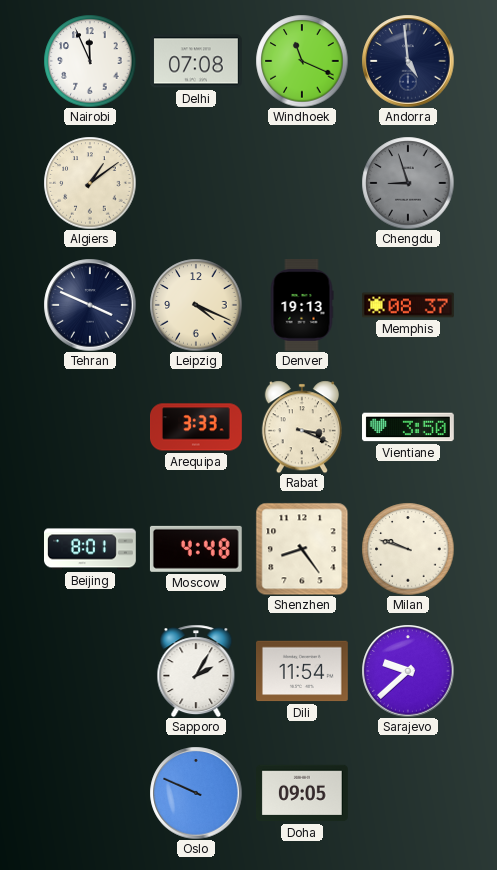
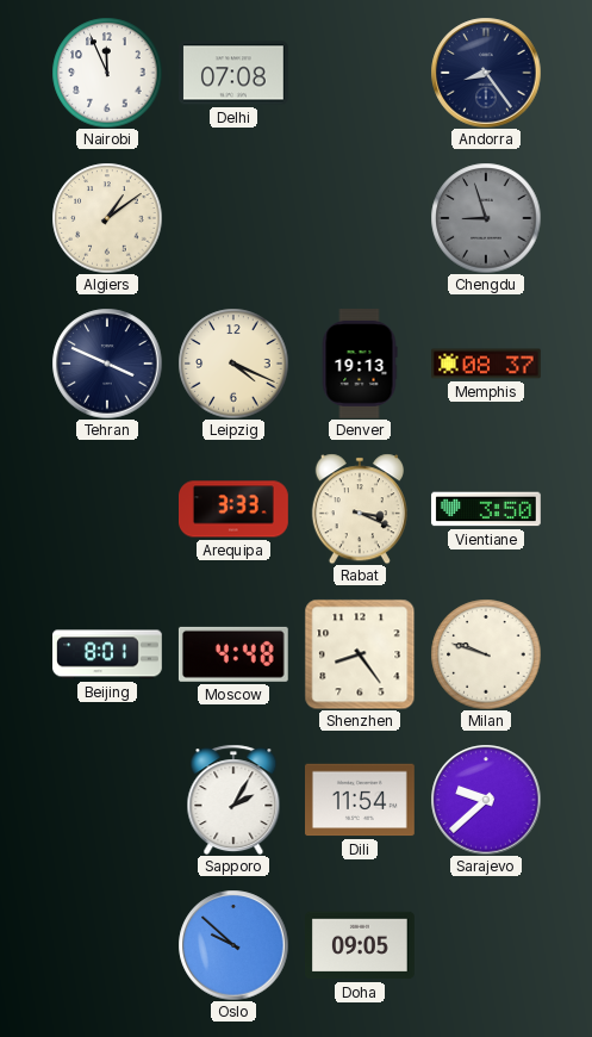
Windhoek: 11:19 -> none (302, 61)
Andorra: 4:59 -> 8:24 (486, 73)
Oslo: 9:49 -> 9:52 (233, 945)
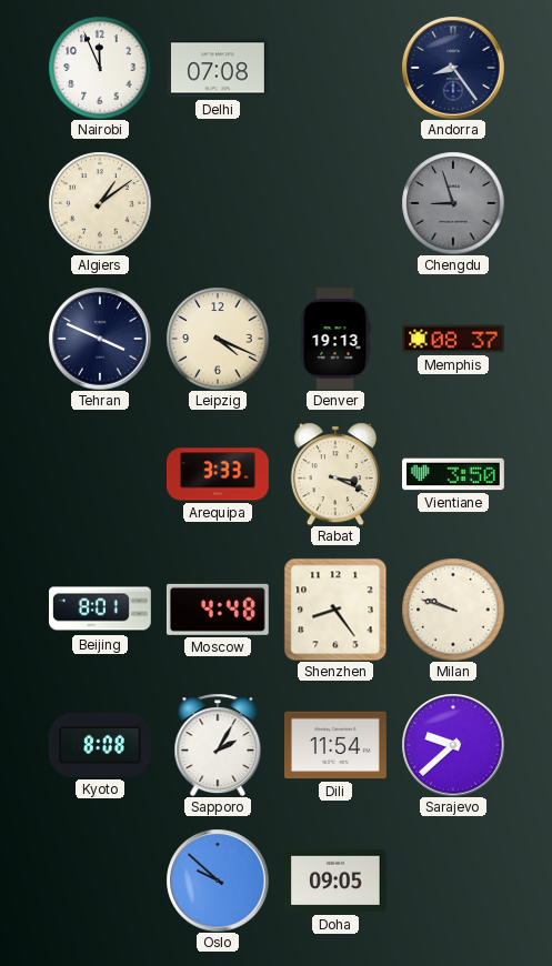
Kyoto: none -> 8:08 (100, 745)
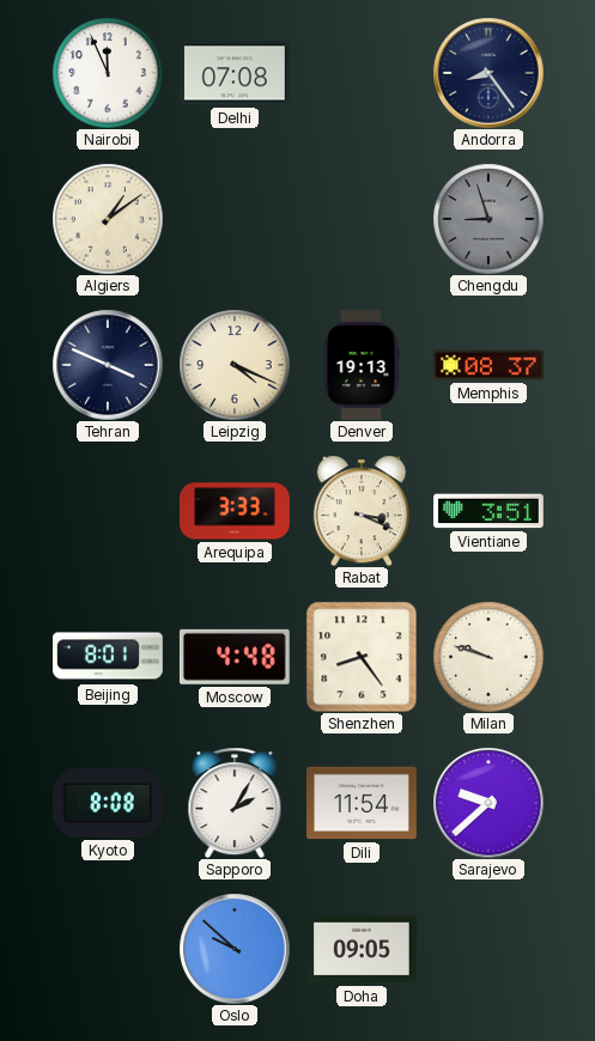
Vientiane: 3:50 -> 3:51 (490, 511)
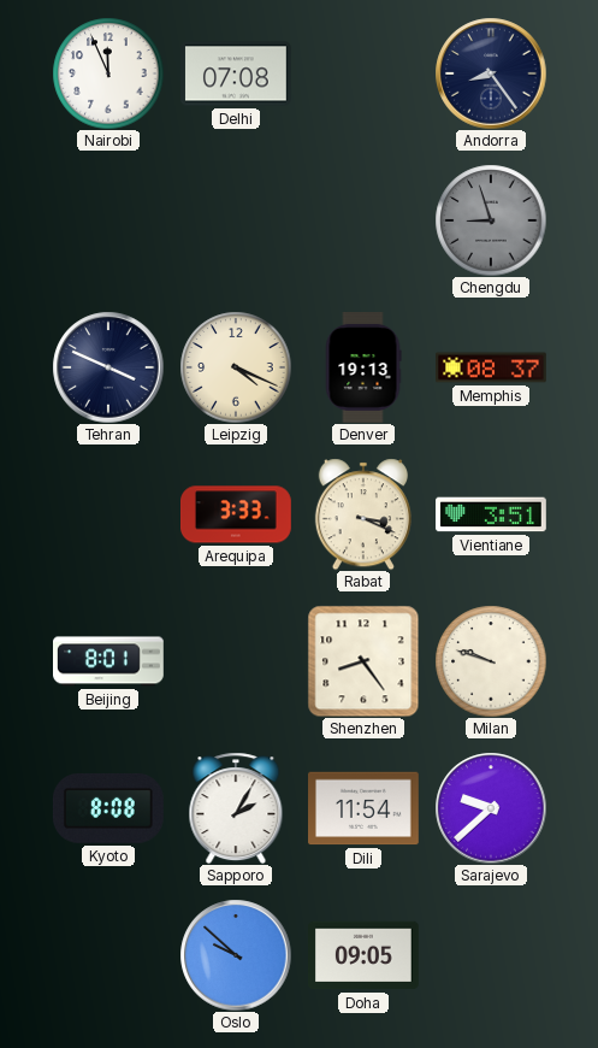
Algiers: 1:09 -> none (108, 219)
Moscow: 4:48 -> none (235, 657)
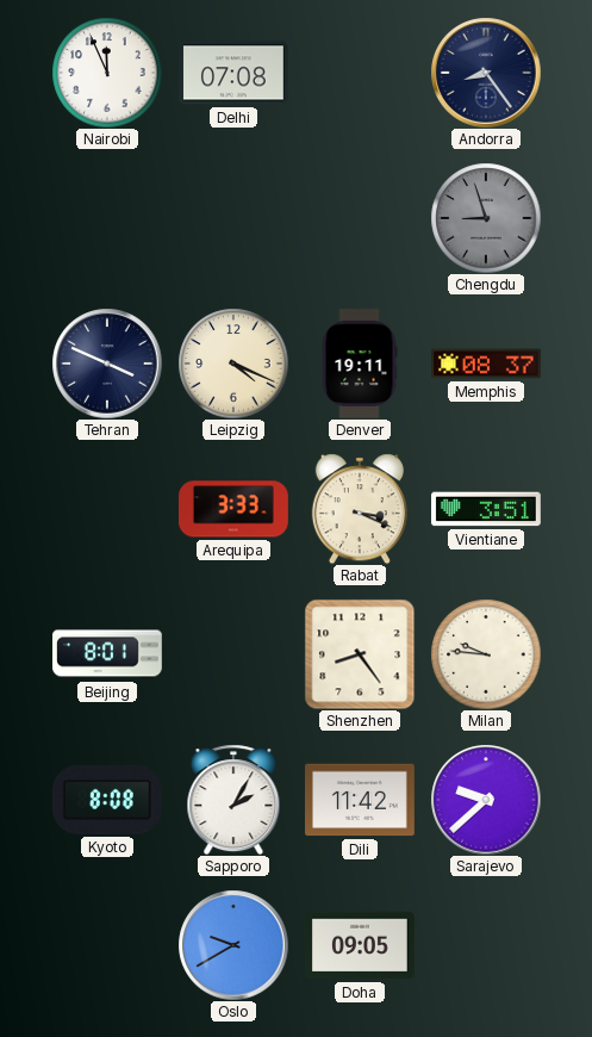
Denver: 19:13 -> 19:11 (360, 365)
Milan: 9:48 -> 9:46 (486, 654)
Dili: 11:54 -> 11:42 (361, 800)
Oslo: 9:52 -> 9:40 (233, 945)
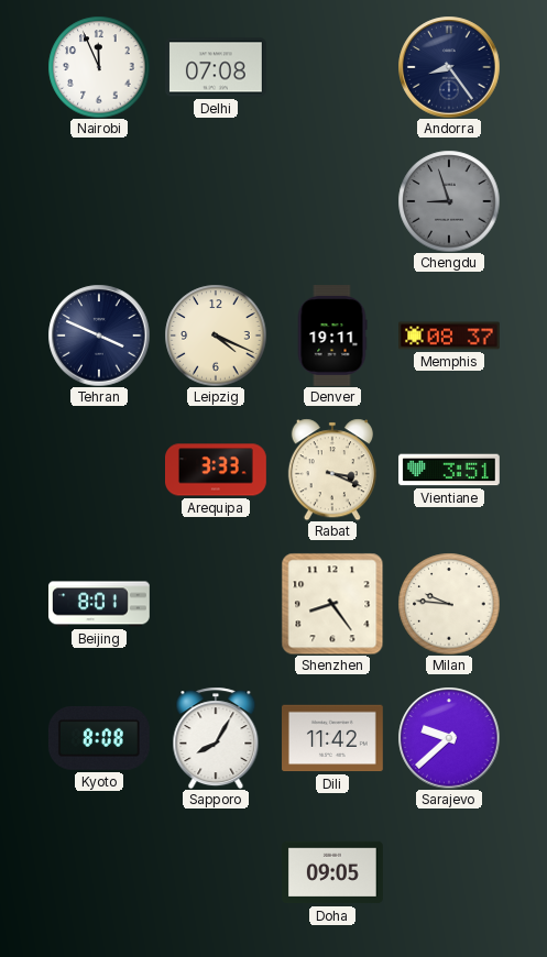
Sapporo: 2:05 -> 8:05 (216, 738)
Oslo: 9:40 -> none (233, 945)
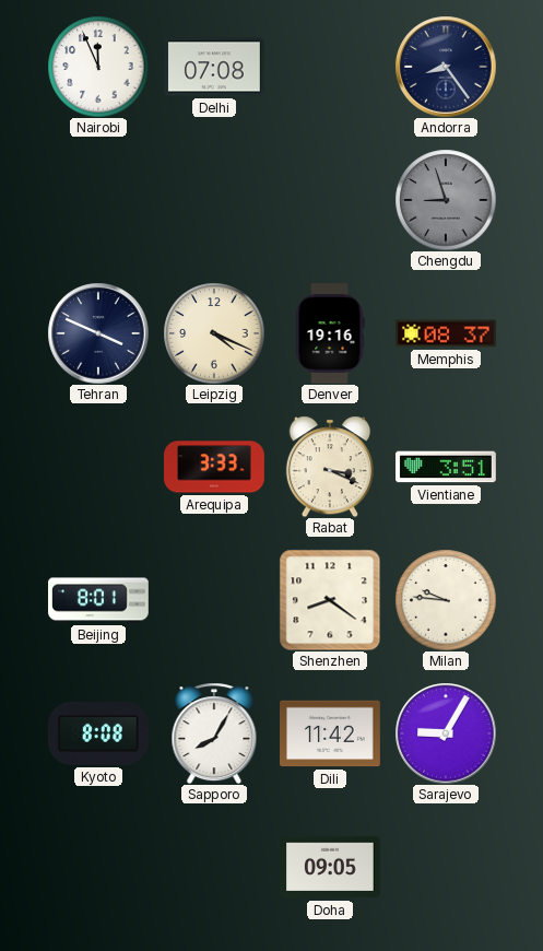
Denver: 19:11 -> 19:16 (330, 334)
Shenzhen: 8:24 -> 8:21 (330, 600)
Sarajevo: 9:38 -> 9:05 (446, 733)
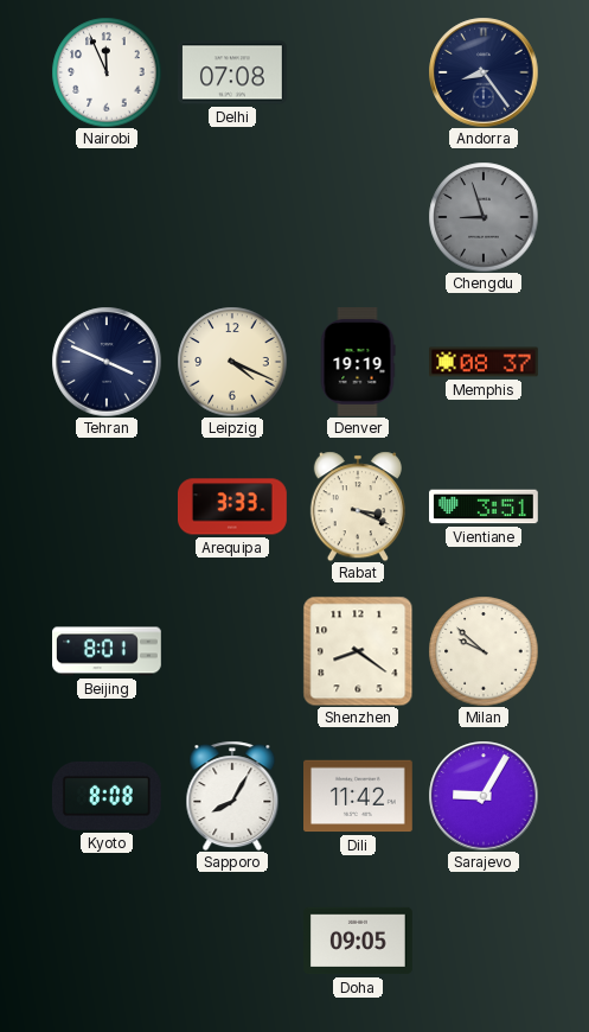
Denver: 19:16 -> 19:19 (358, 363)
Milan: 9:46 -> 9:52 (484, 651)
